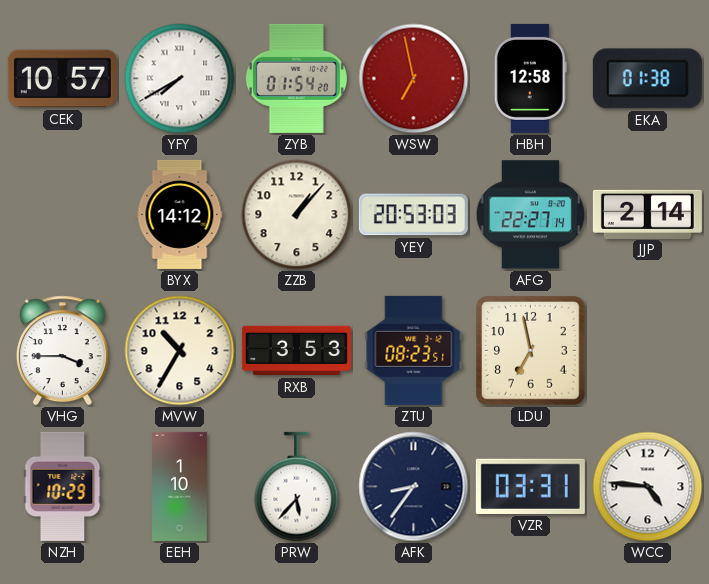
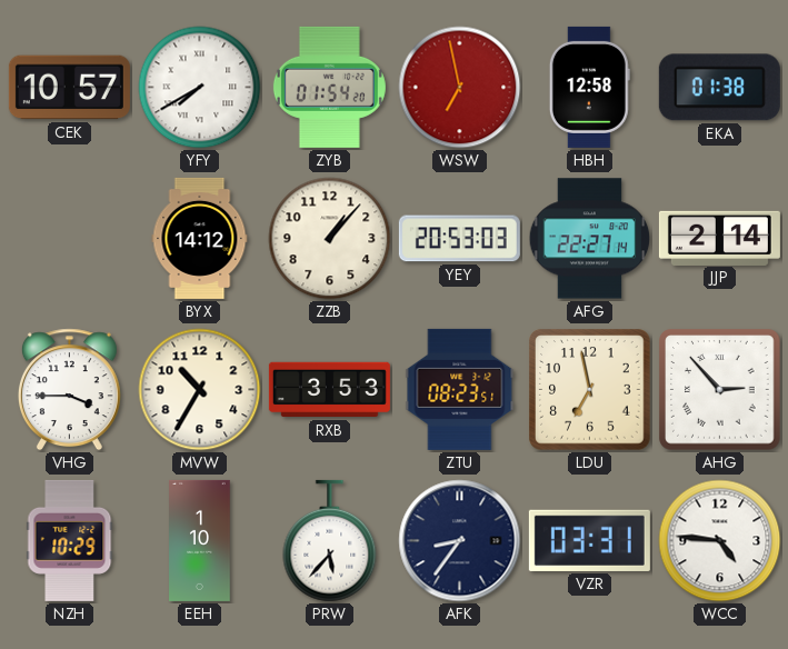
AHG: none -> 2:53 (720, 390)
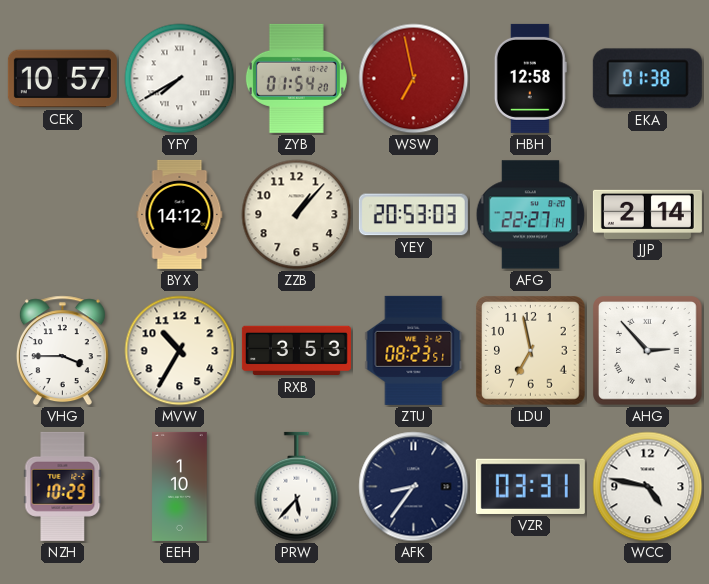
WCC: 4:46 -> 4:47 (648, 487)
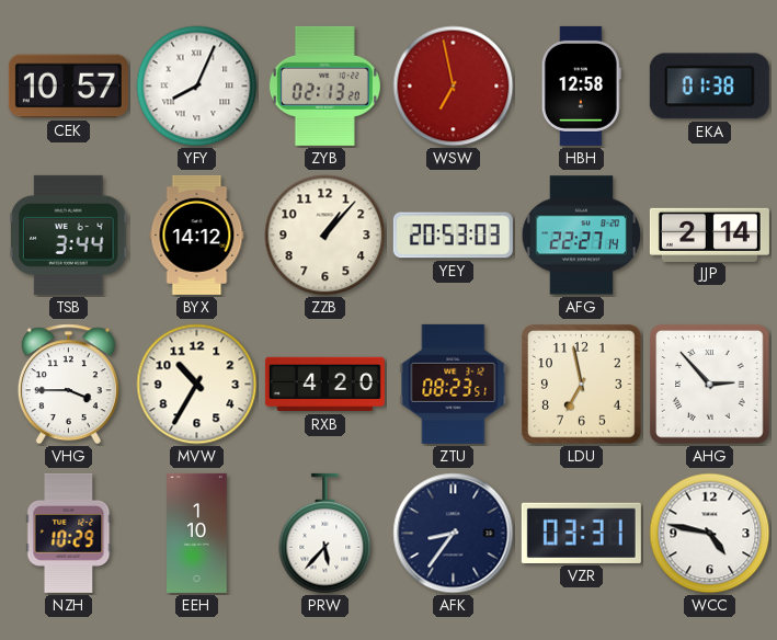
YFY: 7:40 -> 8:04 (197, 87)
ZYB: 01:54 -> 02:13 (324, 85)
TSB: none -> 3:44 (69, 235)
RXB: 3:53 -> 4:20 (324, 385)
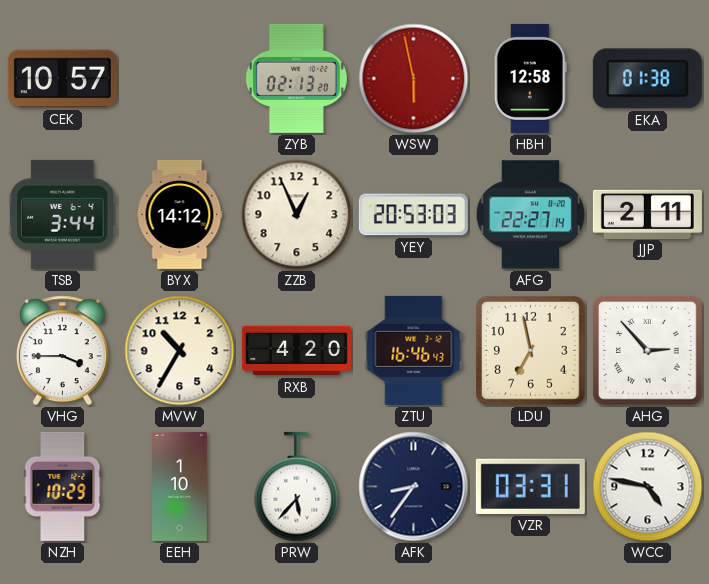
YFY: 8:04 -> none (197, 87)
WSW: 6:58 -> 5:58 (414, 79)
ZZB: 1:07 -> 12:56 (297, 215)
JJP: 2:14 -> 2:11 (647, 214)
ZTU: 08:23 -> 16:46 (414, 350)
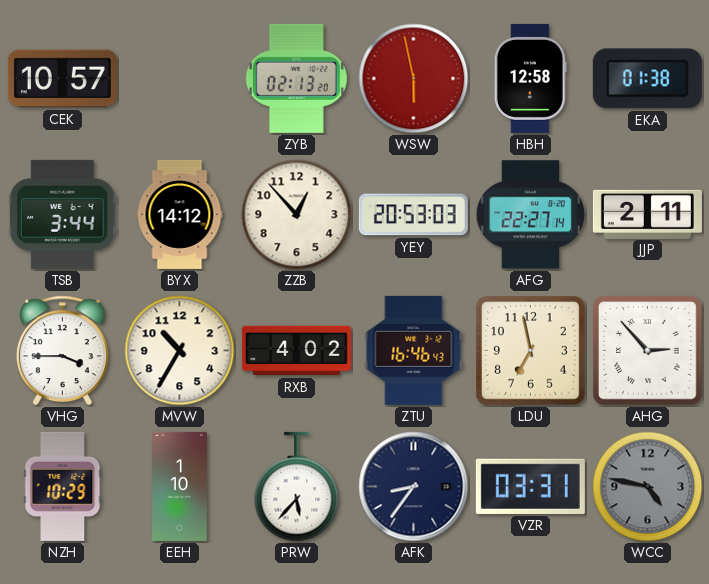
ZZB: 12:56 -> 12:53 (297, 215)
RXB: 4:20 -> 4:02 (296, 351)
WCC dial: white -> grey (648, 487)
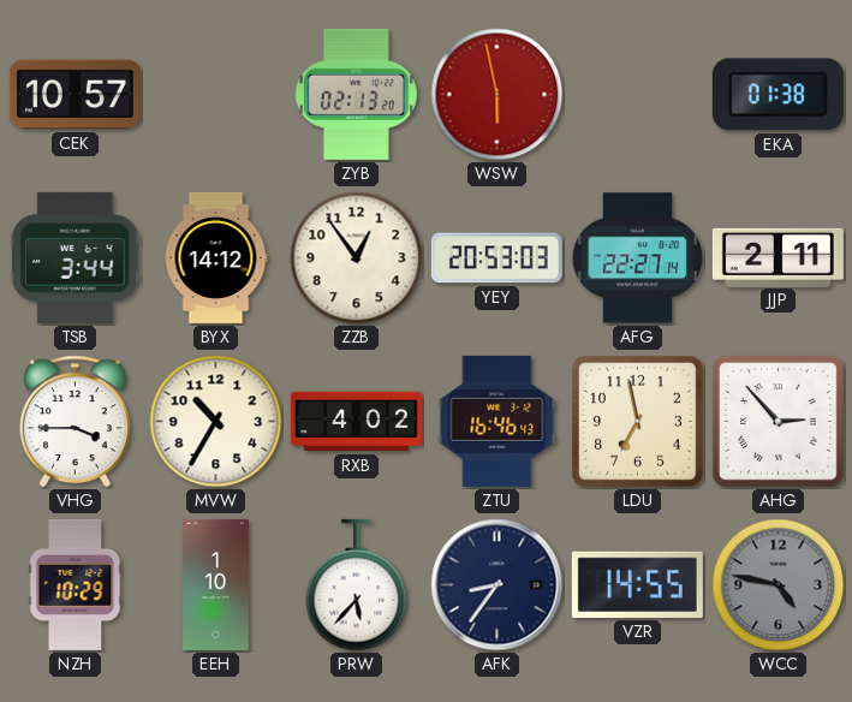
HBH: 12:58 -> none (530, 78)
ZZB: 12:53 -> 12:54 (357, 258)
VZR: 03:31 -> 14:55 (637, 584)
